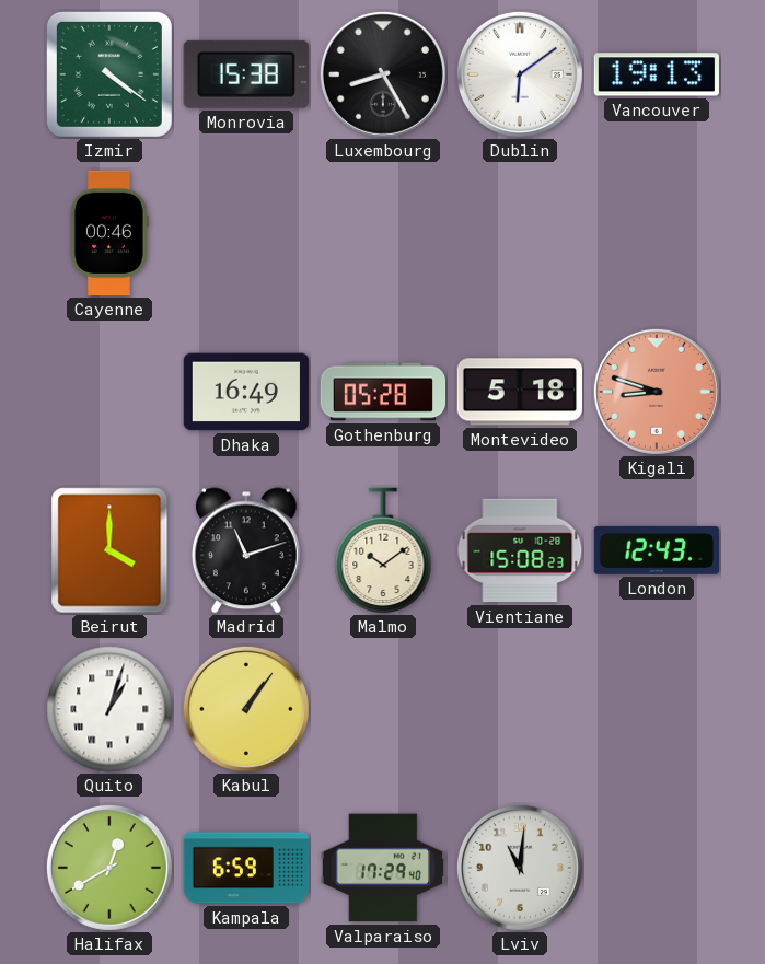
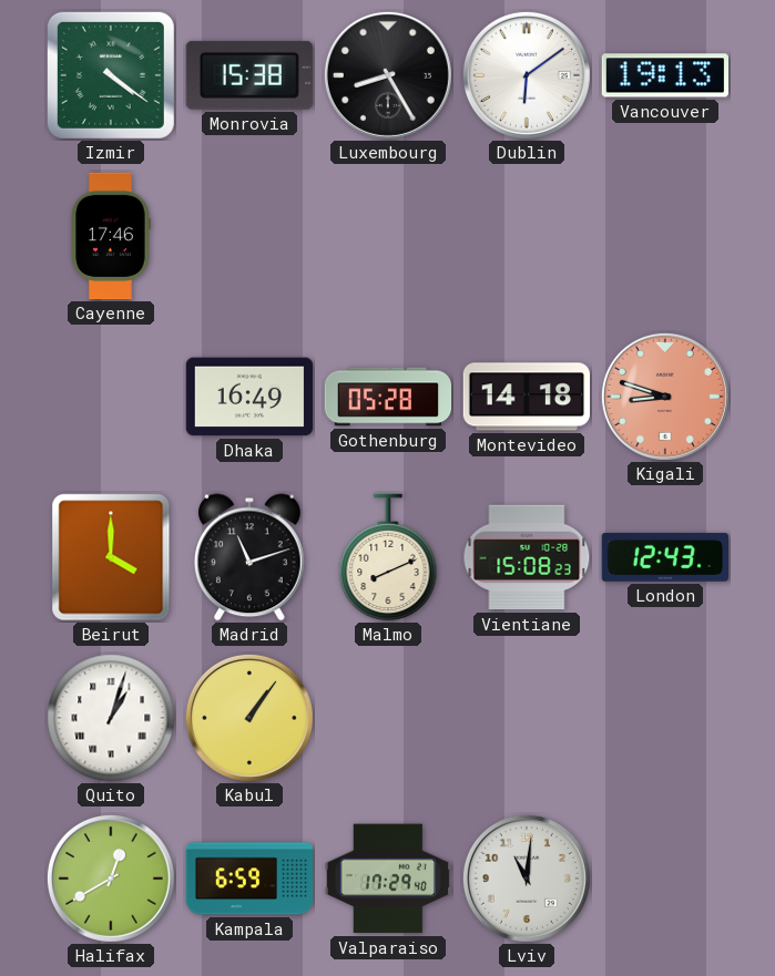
Cayenne: 00:46 -> 17:46 (112, 236)
Montevideo: 5:18 -> 14:18 (526, 397)
Malmo: 10:09 -> 8:11 (388, 557)
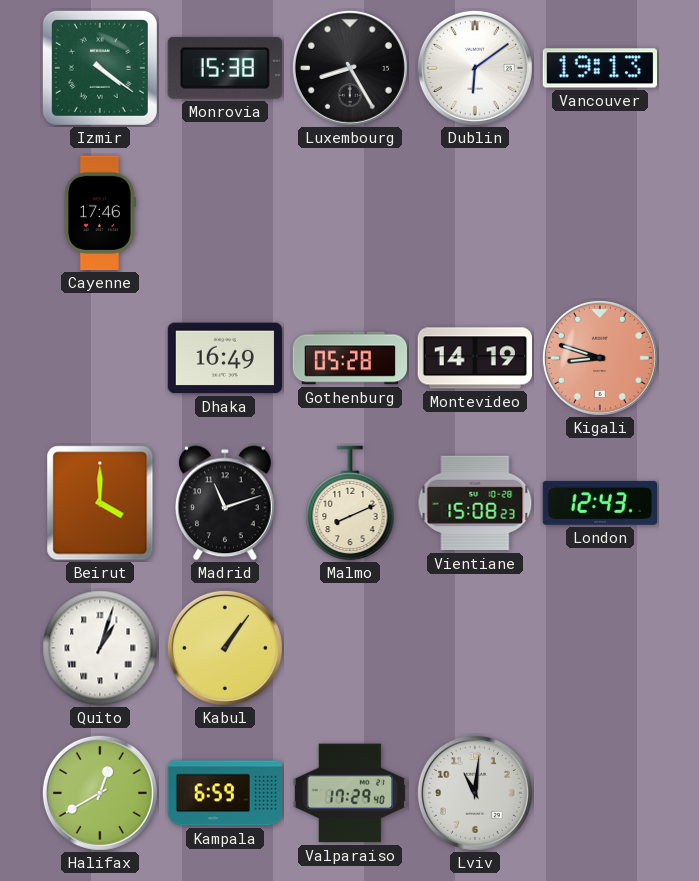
Montevideo: 14:18 -> 14:19 (474, 358)
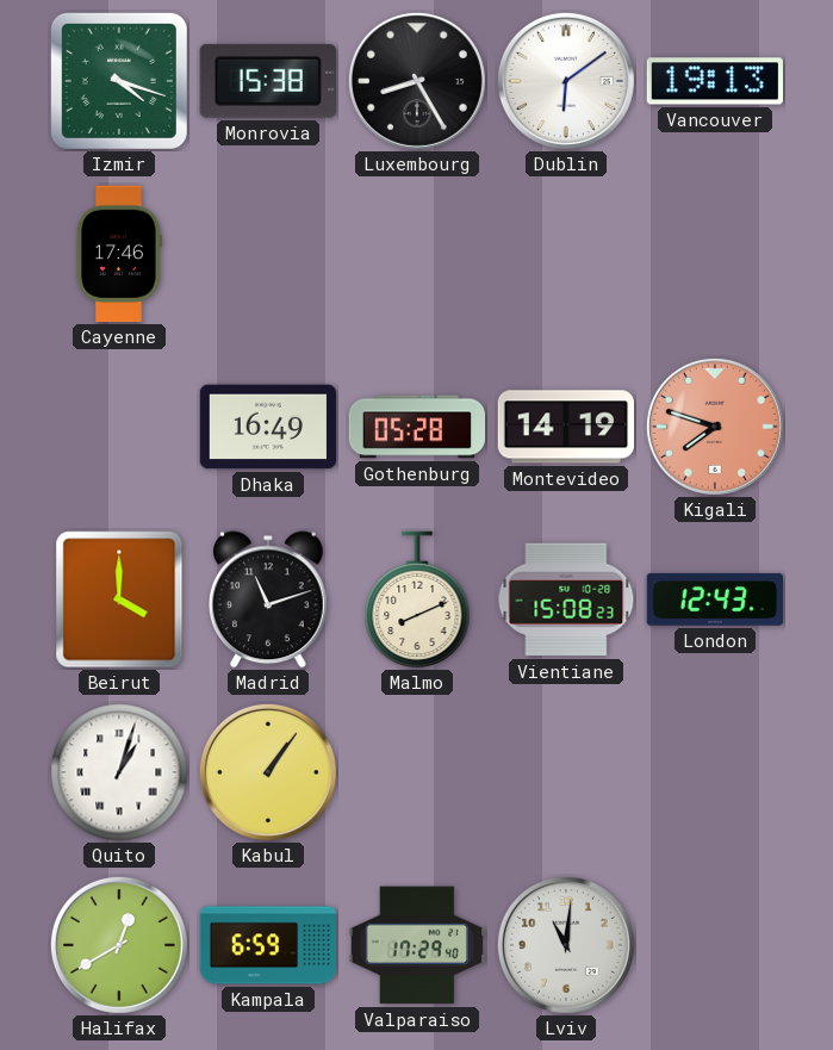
Izmir: 4:21 -> 4:18 (119, 81)
Kigali: 8:48 -> 7:48 (715, 427)
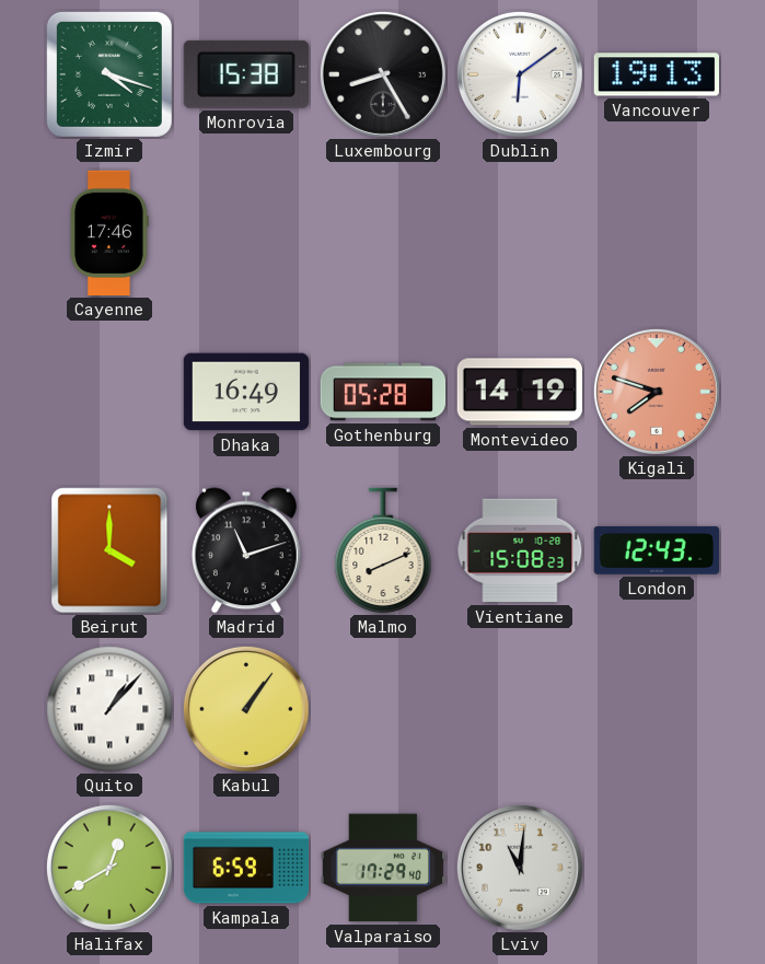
Quito: 1:03 -> 1:07 (109, 709)
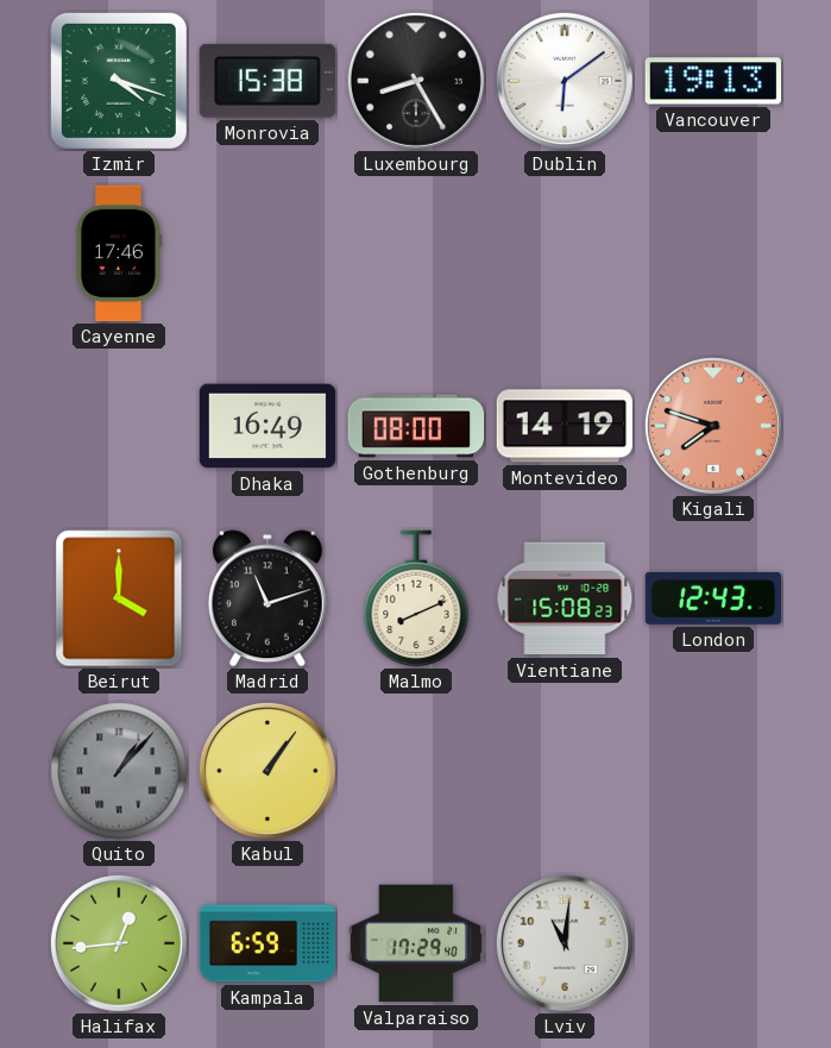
Gothenburg: 05:28 -> 08:00 (416, 426)
Quito dial: white -> grey (119, 771)
Halifax: 12:40 -> 12:44 (119, 943)
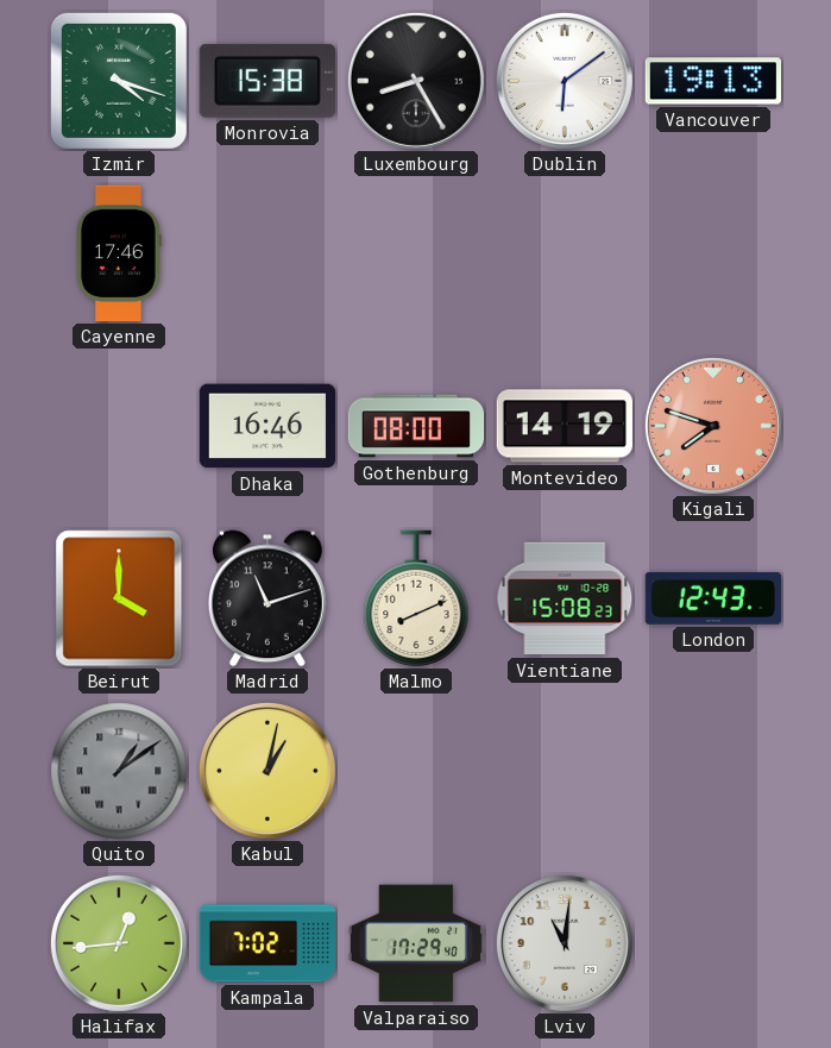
Dhaka: 16:49 -> 16:46 (267, 426)
Quito: 1:07 -> 1:09 (119, 771)
Kabul: 1:06 -> 1:02 (267, 771)
Kampala: 6:59 -> 7:02 (267, 943)
